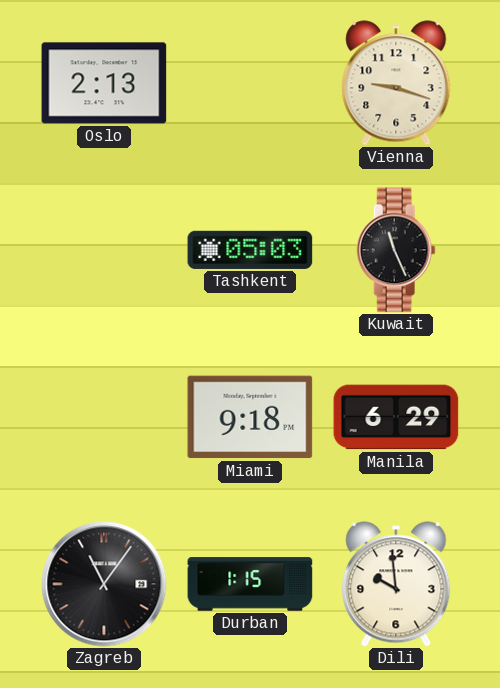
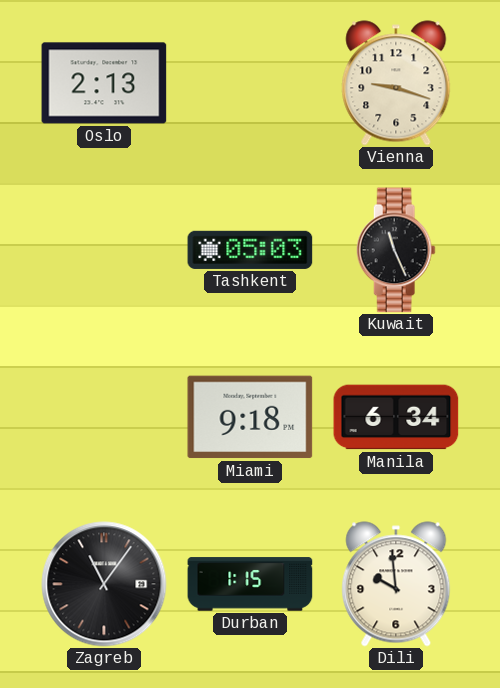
Manila: 6:29 -> 6:34 (396, 417)
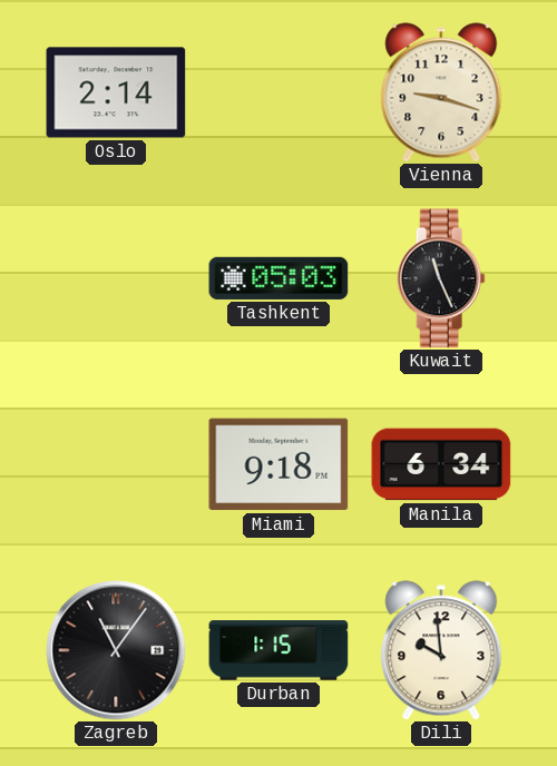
Oslo: 2:13 -> 2:14 (116, 92)
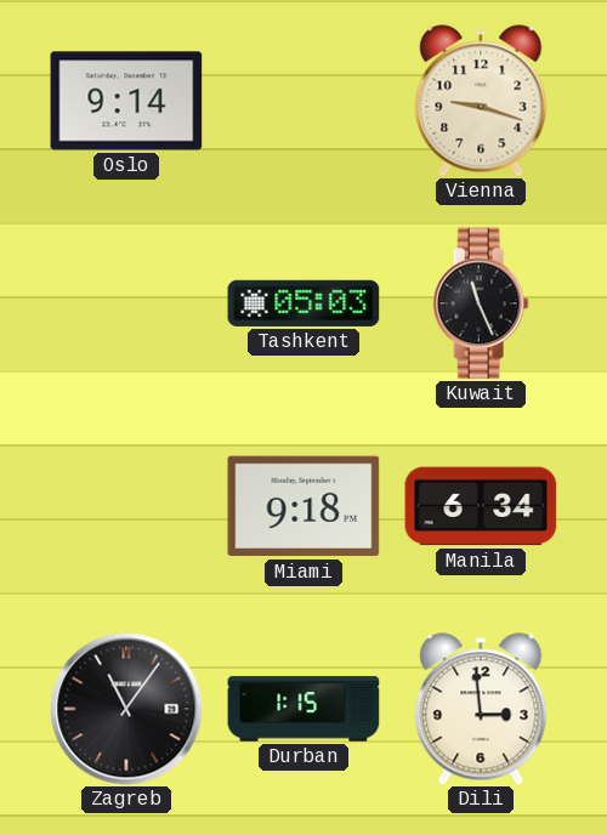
Oslo: 2:14 -> 9:14 (126, 101)
Dili: 9:59 -> 2:59 (481, 709)
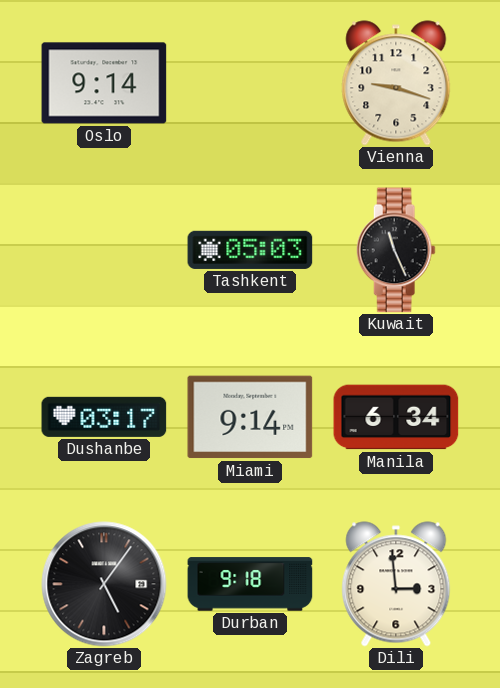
Dushanbe: none -> 03:17 (104, 417)
Miami: 9:18 -> 9:14 (250, 417)
Zagreb: 11:06 -> 5:06 (104, 584)
Durban: 1:15 -> 9:18 (250, 584)
